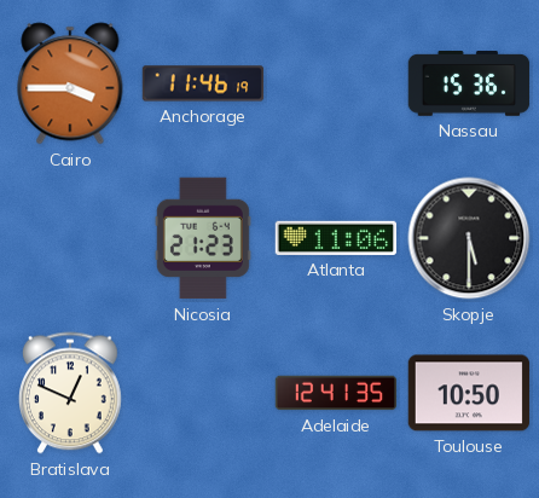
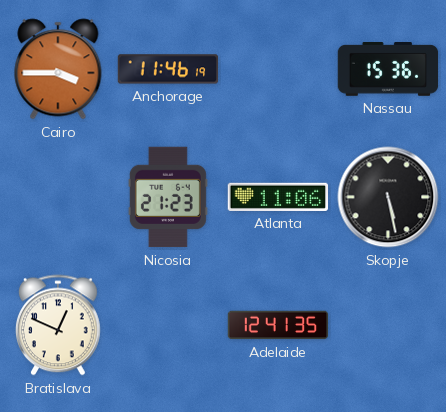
Skopje: 5:30 -> 5:28 (388, 197)
Toulouse: 10:50 -> none (469, 393)
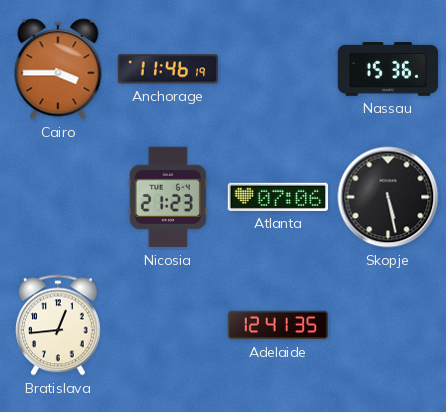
Atlanta: 11:06 -> 07:06 (277, 197)
Bratislava: 12:49 -> 12:44 (58, 325)
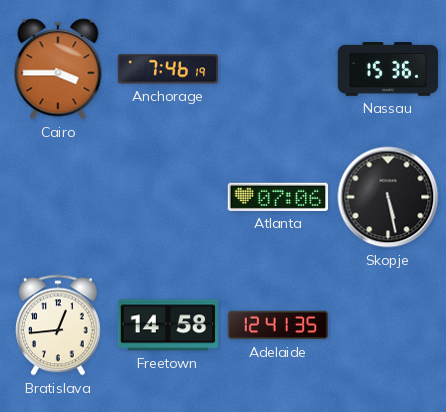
Anchorage: 11:46 -> 7:46 (168, 69)
Nicosia: 21:23 -> none (168, 197)
Freetown: none -> 14:58 (168, 325)
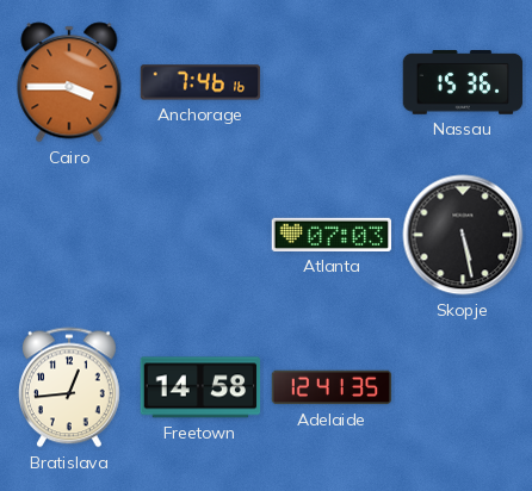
Anchorage: 7:46:19 -> 7:46:16 (200, 82)
Atlanta: 07:06 -> 07:03 (330, 235)
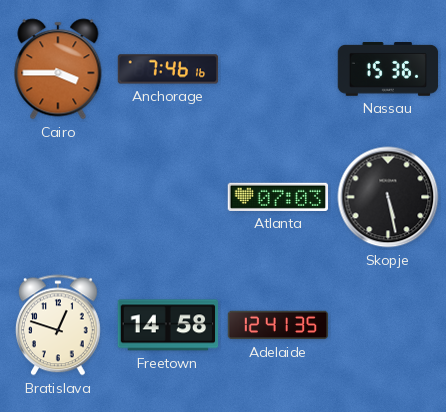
Bratislava: 12:44 -> 12:48 (58, 325)
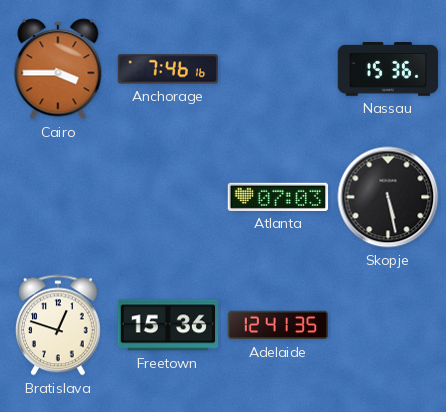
Freetown: 14:58 -> 15:36 (168, 325)
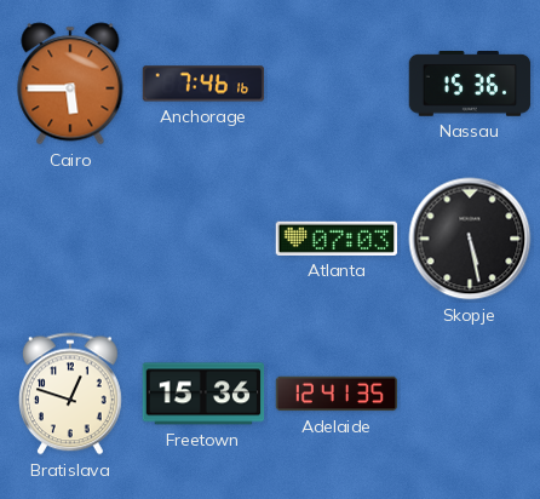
Cairo: 3:45 -> 5:45 (70, 84)
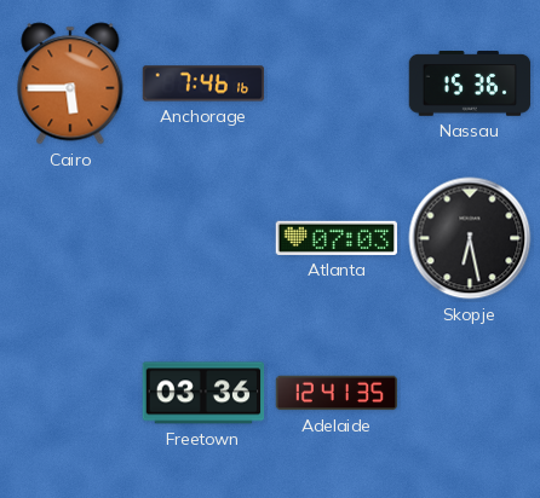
Skopje: 5:28 -> 6:28 (470, 238)
Bratislava: 12:48 -> none (70, 394)
Freetown: 15:36 -> 03:36 (203, 393)
